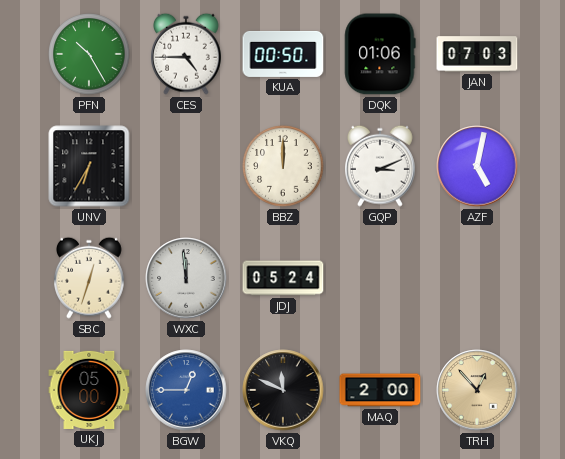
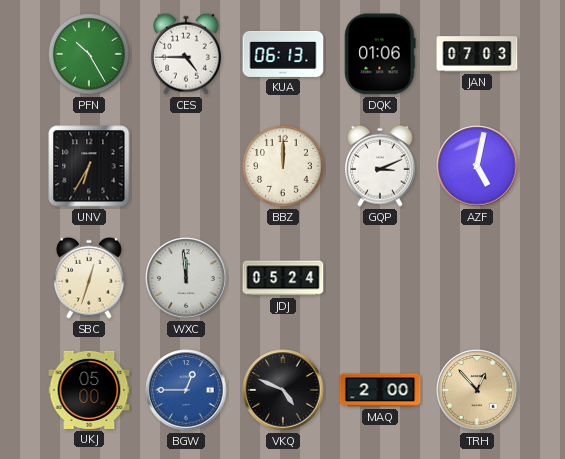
KUA: 00:50 -> 06:13 (283, 54)
VKQ: 11:49 -> 4:49 (283, 390)
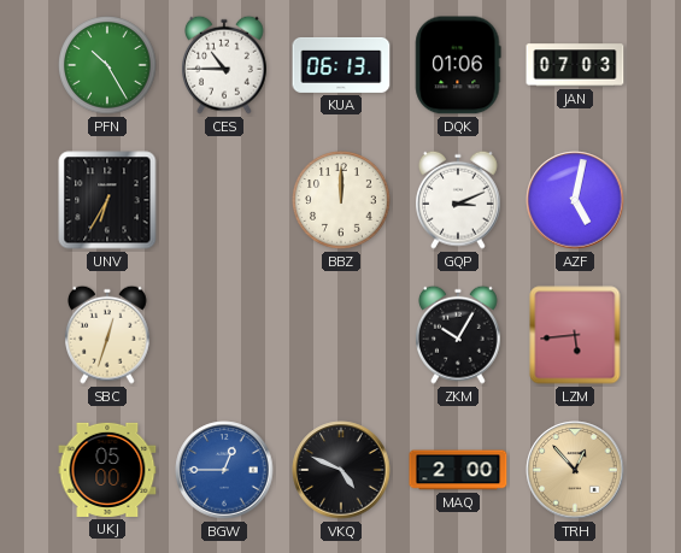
CES: 4:45 -> 10:45 (225, 65)
WXC: 11:59 -> none (186, 278)
JDJ: 05:24 -> none (283, 278)
ZKM: none -> 10:05 (459, 335)
LZM: none -> 5:44 (575, 335)
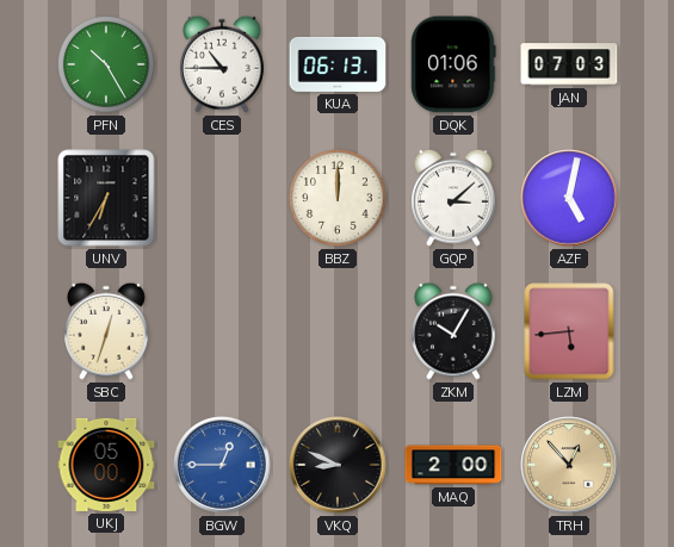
GQP: 3:11 -> 3:08 (455, 198)
VKQ: 4:49 -> 8:49 (338, 465)
